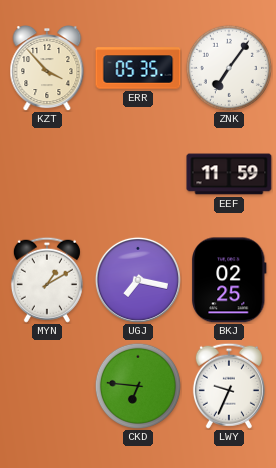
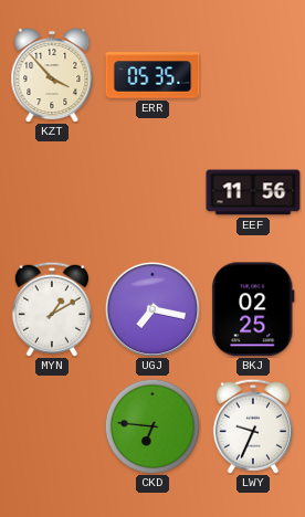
ZNK: 7:06 -> none (229, 68)
EEF: 11:59 -> 11:56 (253, 192)
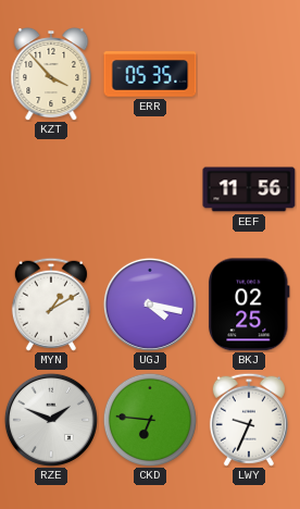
UGJ: 7:17 -> 4:17 (150, 305)
RZE: none -> 1:49 (51, 420)
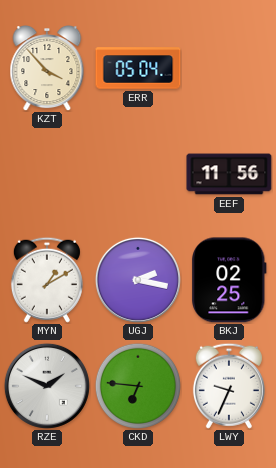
ERR: 05:35 -> 05:04 (138, 68)
UGJ: 4:17 -> 2:17 (138, 280)
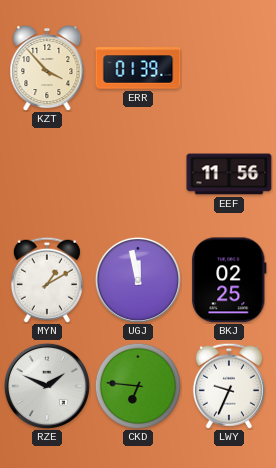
ERR: 05:04 -> 01:39 (138, 68)
UGJ: 2:17 -> 11:58 (138, 280)
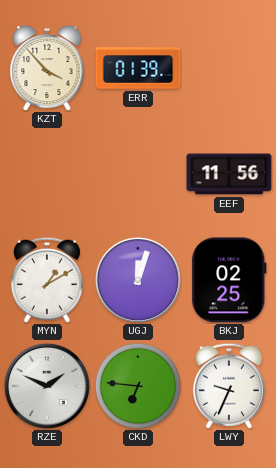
UGJ: 11:58 -> 12:03 (138, 280)
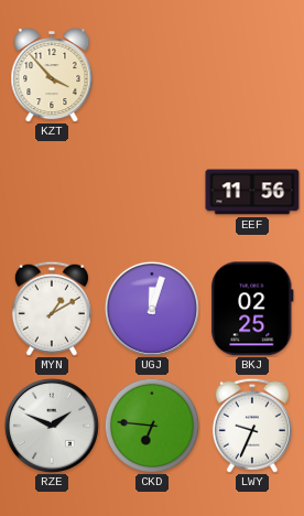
ERR: 01:39 -> none (138, 68)
